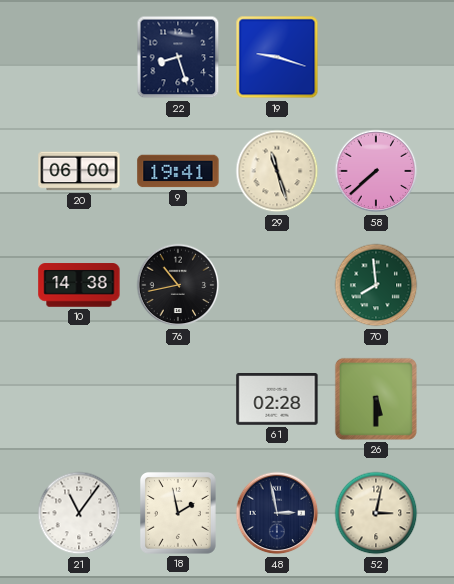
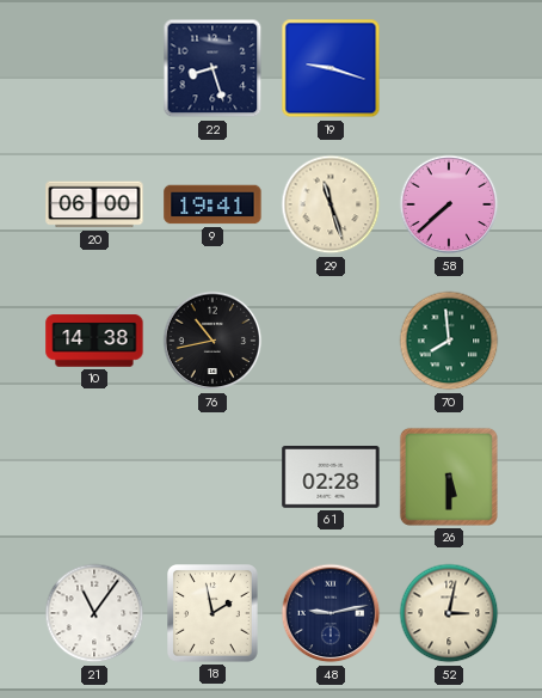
48: 2:58 -> 9:13 (331, 613)
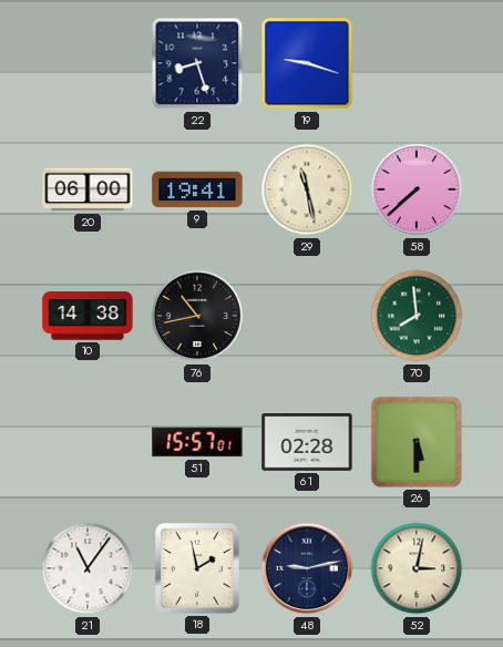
29: 11:27 -> 11:28 (307, 189)
51: none -> 15:57 (197, 442)
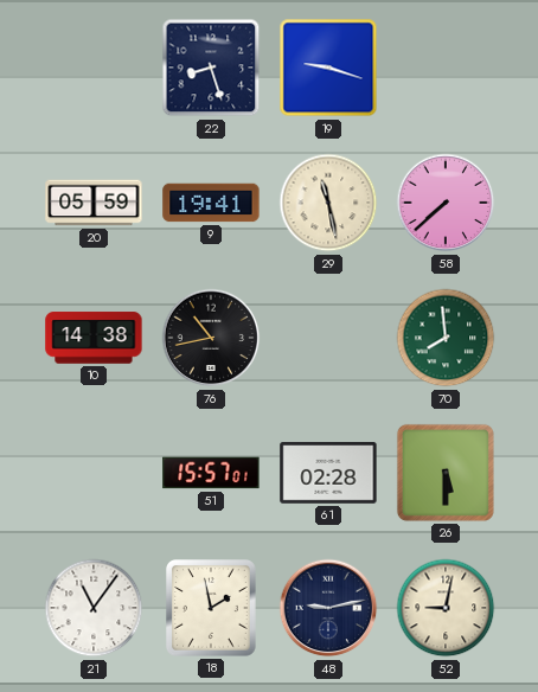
20: 06:00 -> 05:59 (94, 203)
52: 3:02 -> 9:02 (446, 608)
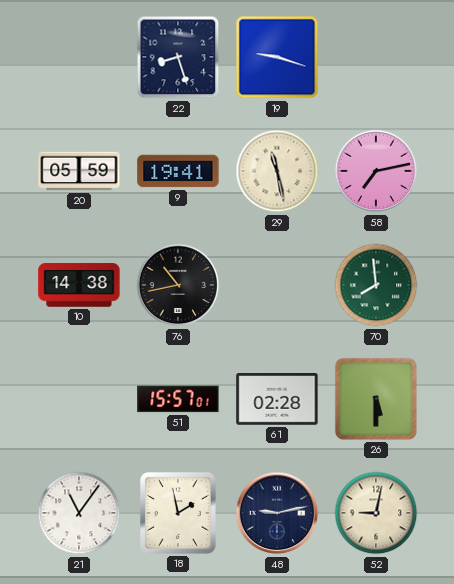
58: 7:38 -> 7:13 (376, 171)
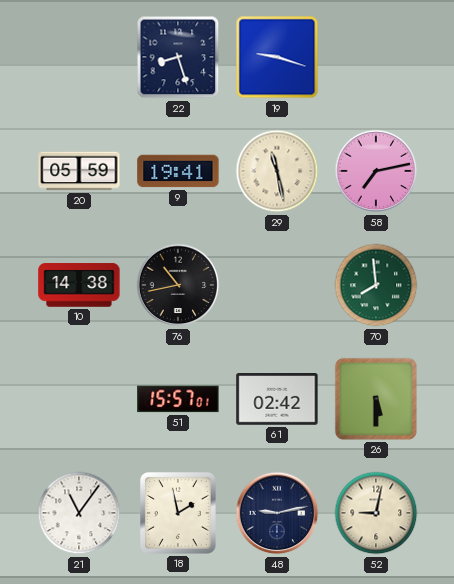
61: 02:28 -> 02:42 (277, 400)
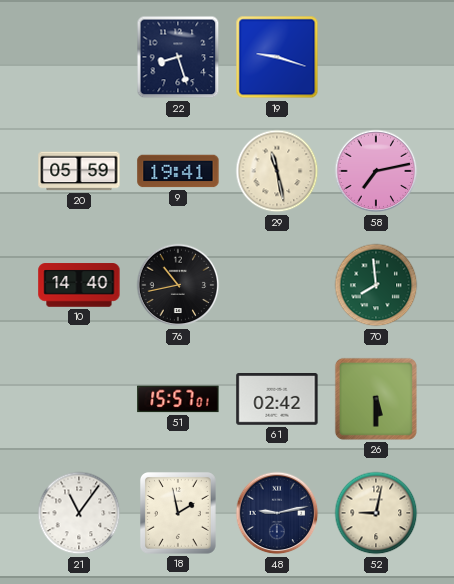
10: 14:38 -> 14:40 (79, 285)
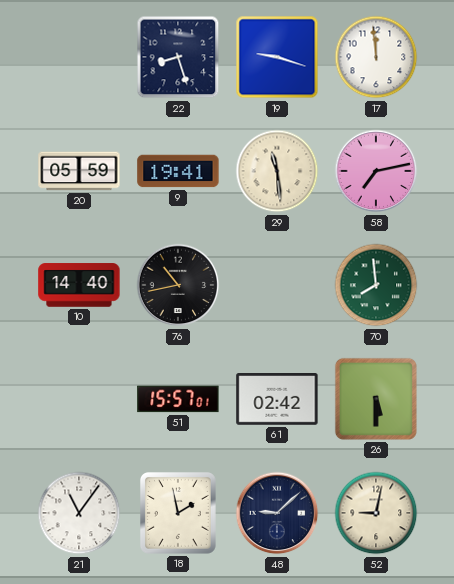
17: none -> 11:59 (376, 57)
29: 11:28 -> 11:29 (277, 171)
48: 9:13 -> 9:08 (277, 513)
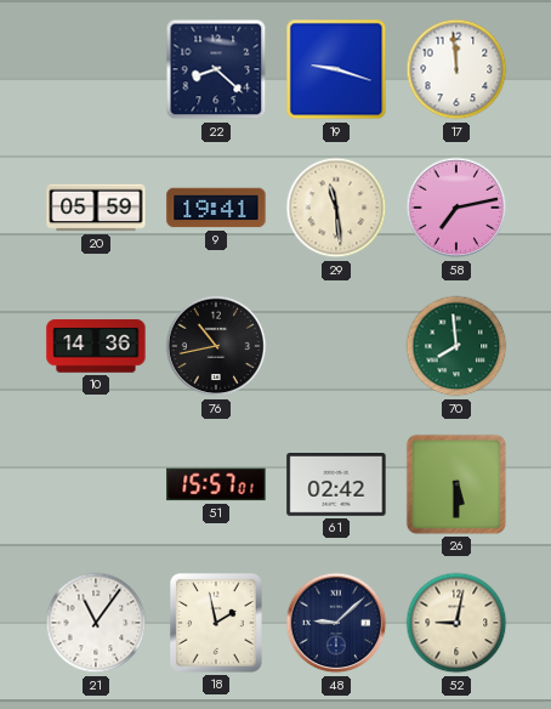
22: 8:27 -> 8:22 (216, 69)
10: 14:40 -> 14:36 (96, 346)
